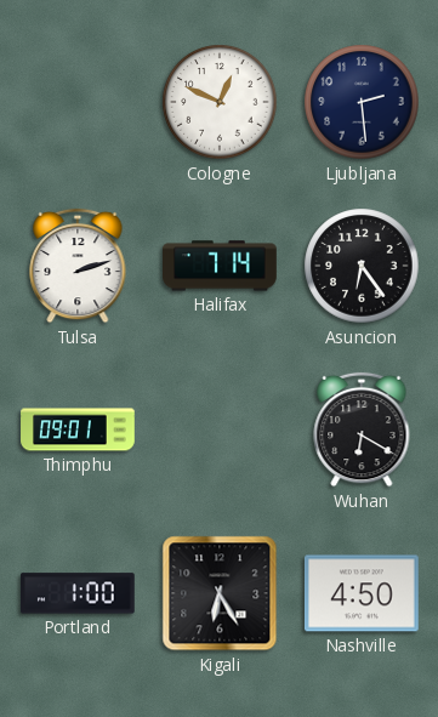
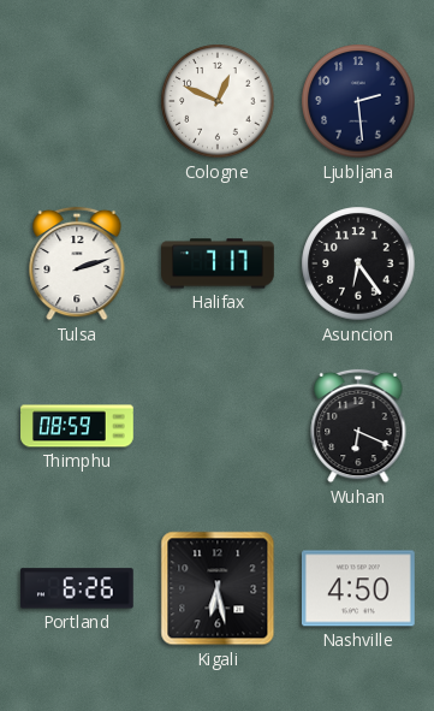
Halifax: 7:14 -> 7:17 (218, 263)
Thimphu: 09:01 -> 08:59 (77, 426)
Wuhan: 6:20 -> 6:19 (358, 426)
Portland: 1:00 -> 6:26 (77, 588)
Kigali: 6:25 -> 6:28 (218, 588)
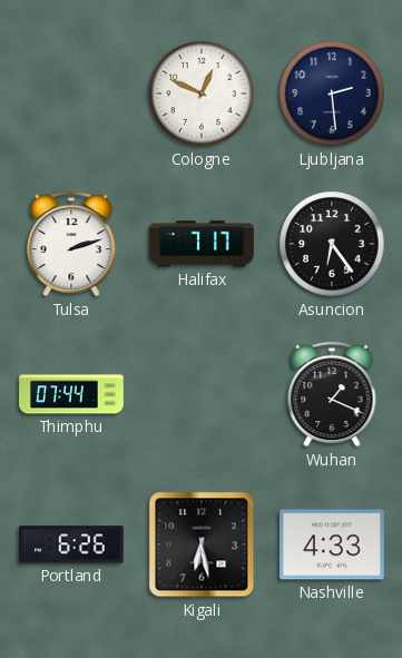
Thimphu: 08:59 -> 07:44 (71, 394)
Wuhan: 6:19 -> 1:19 (332, 394)
Nashville: 4:50 -> 4:33 (332, 544)
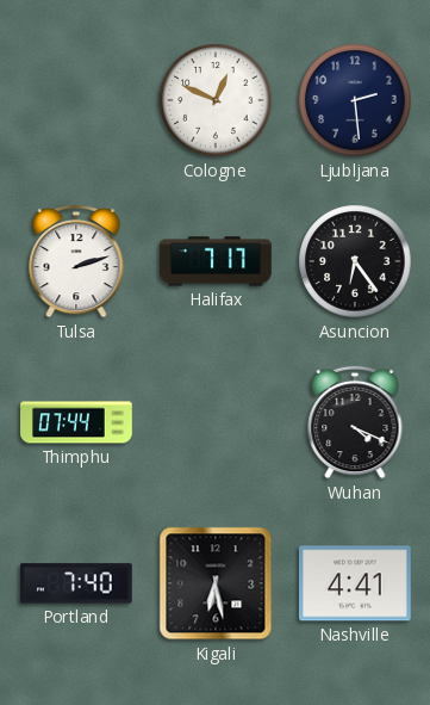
Wuhan: 1:19 -> 4:19 (355, 422)
Portland: 6:26 -> 7:40 (76, 583)
Nashville: 4:33 -> 4:41 (355, 583)
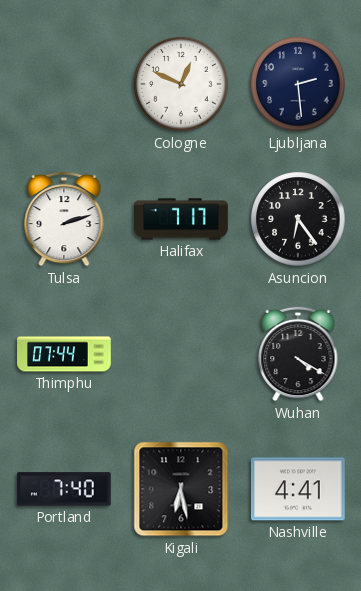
Wuhan: 4:19 -> 4:20 (298, 354)
